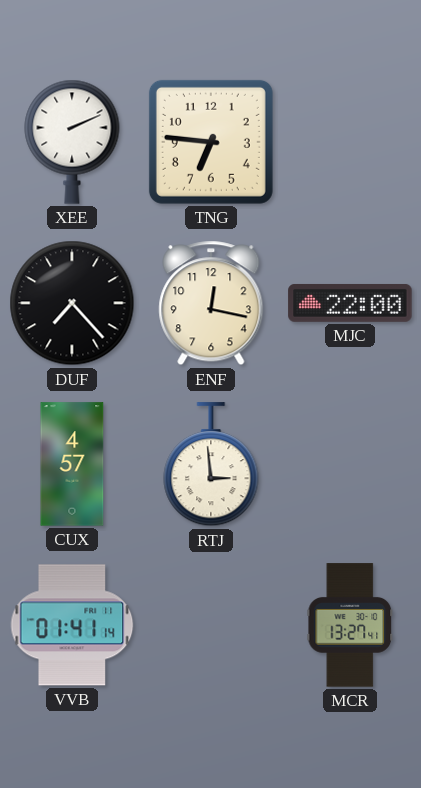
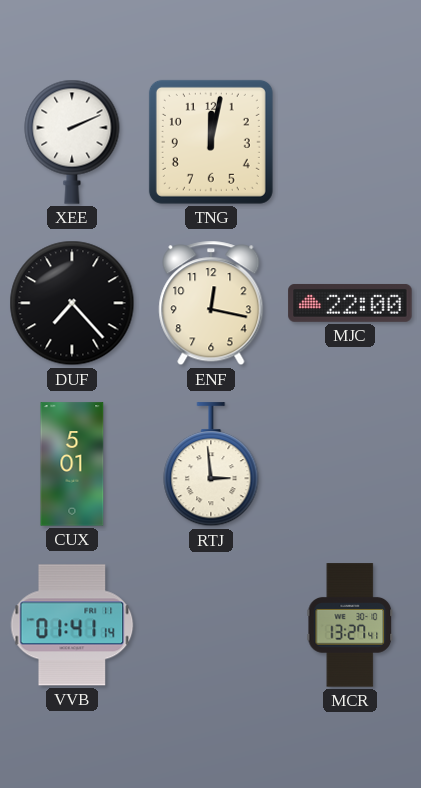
TNG: 6:46 -> 12:02 (211, 142)
CUX: 4:57 -> 5:01 (72, 464)
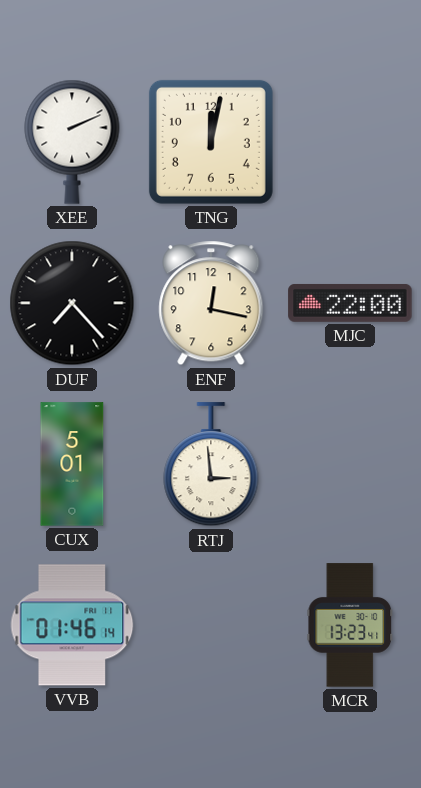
VVB: 01:41 -> 01:46 (72, 625)
MCR: 13:27 -> 13:23 (350, 625)
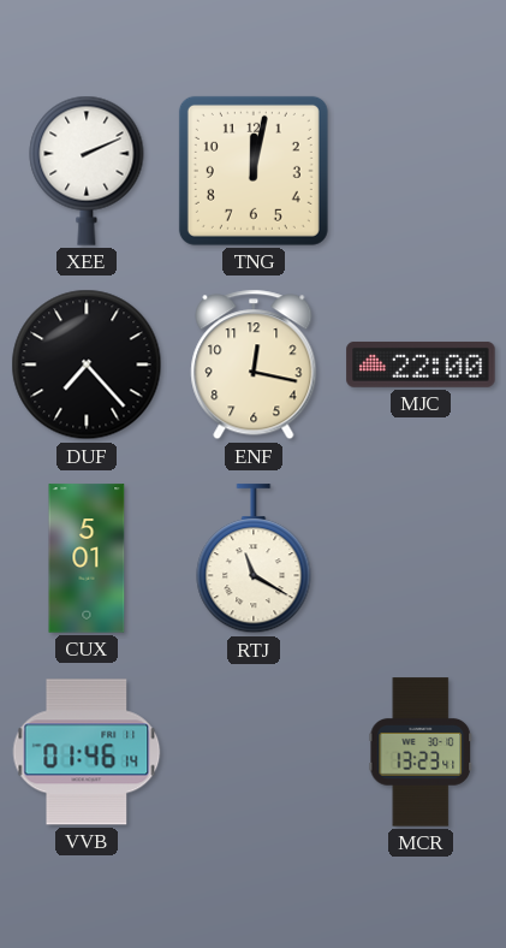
RTJ: 2:59 -> 11:20 (254, 559)
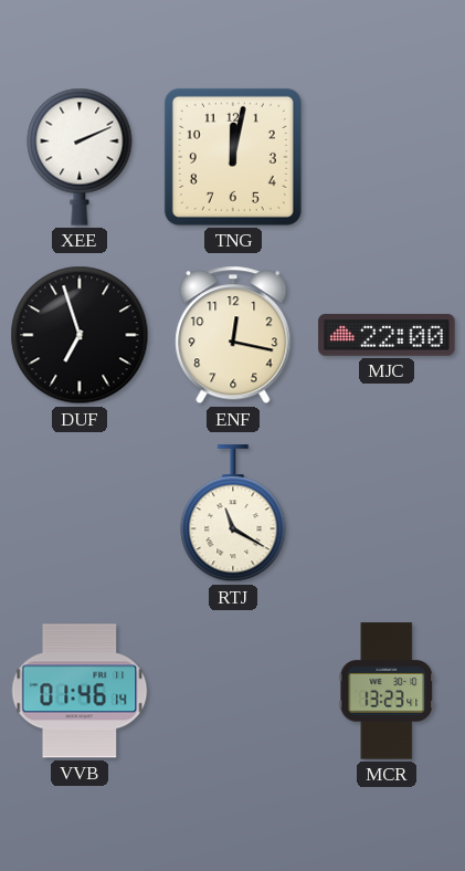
DUF: 7:23 -> 6:57 (80, 335)
CUX: 5:01 -> none (87, 558)
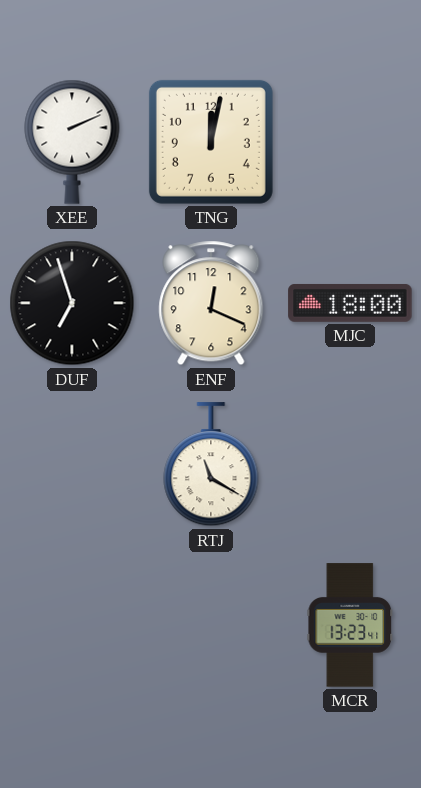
ENF: 12:17 -> 12:19 (211, 303)
MJC: 22:00 -> 18:00 (350, 303)
VVB: 01:46 -> none (80, 691)
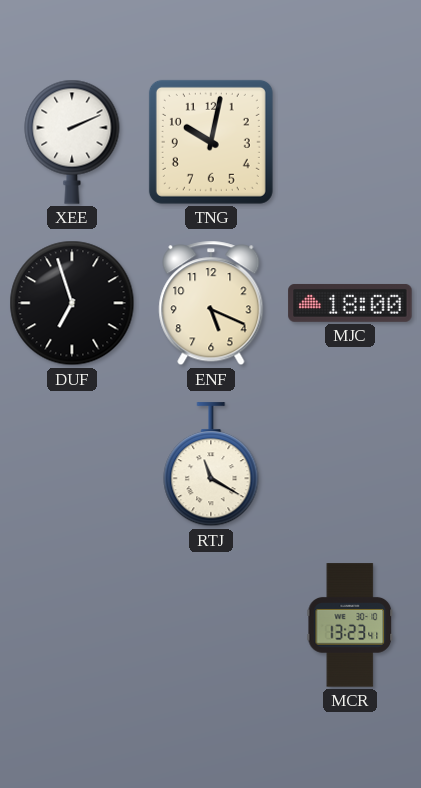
TNG: 12:02 -> 10:02 (211, 142)
ENF: 12:19 -> 5:19 (211, 303)
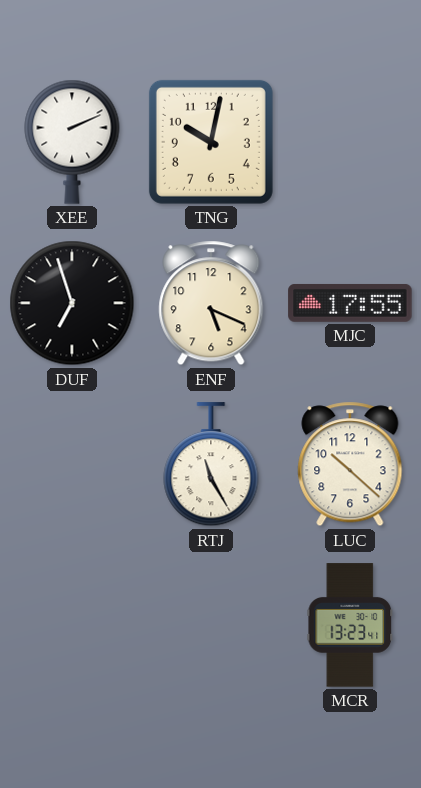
MJC: 18:00 -> 17:55 (350, 303)
RTJ: 11:20 -> 11:25 (211, 465)
LUC: none -> 10:22 (350, 464)
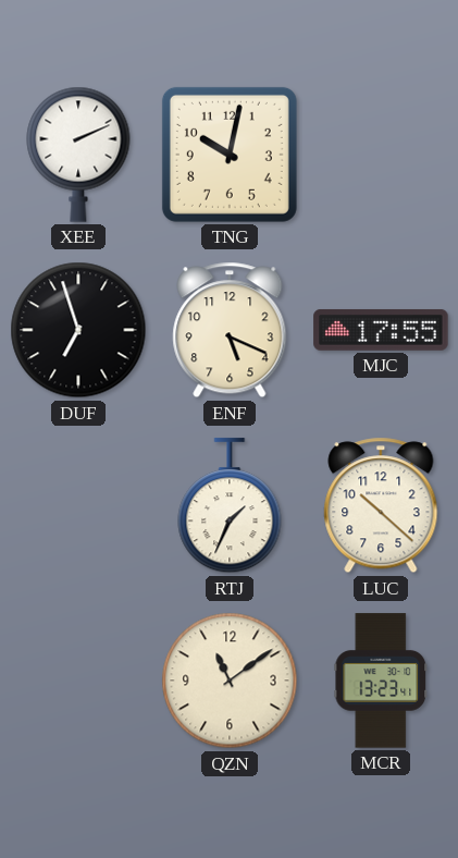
RTJ: 11:25 -> 1:34 (230, 506)
QZN: none -> 11:09 (230, 681)
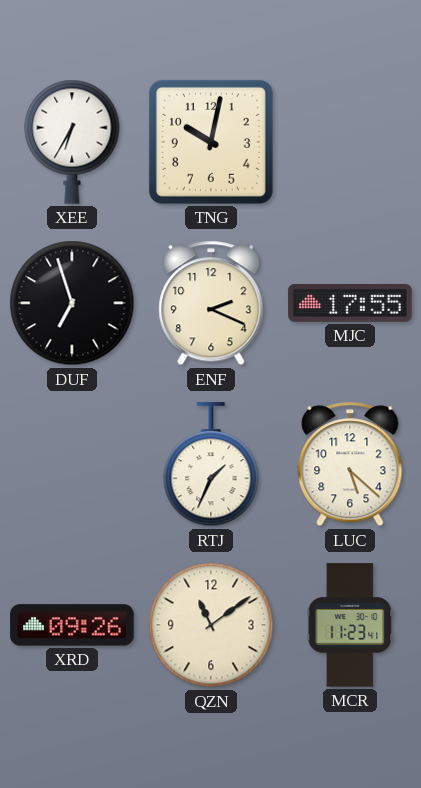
XEE: 2:11 -> 6:35 (72, 142)
ENF: 5:19 -> 2:19 (211, 303)
LUC: 10:22 -> 5:22 (350, 464)
XRD: none -> 09:26 (72, 625)
MCR: 13:23 -> 11:23 (350, 625)
